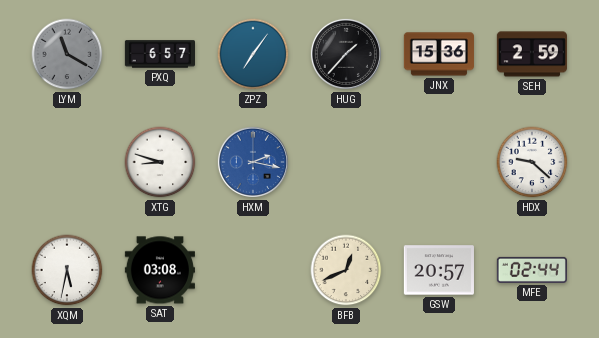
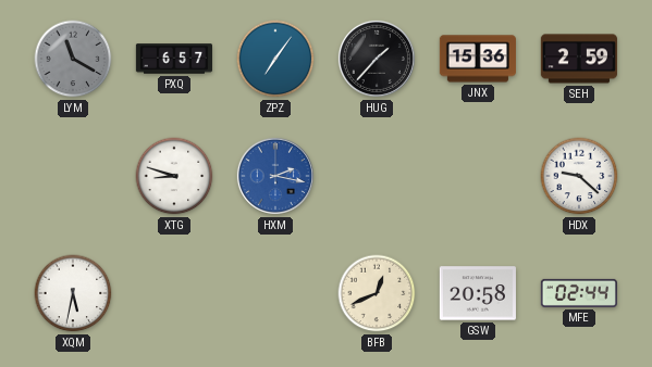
SAT: 03:08 -> none (160, 270)
GSW: 20:57 -> 20:58 (478, 293)
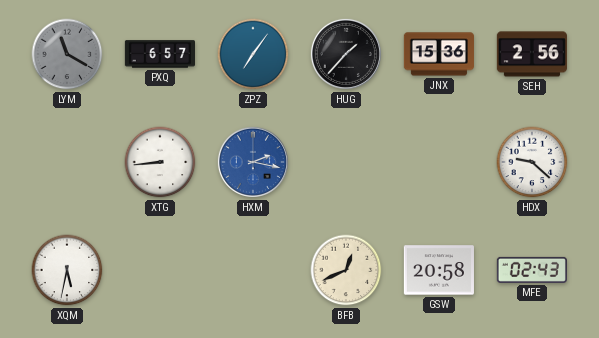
SEH: 2:59 -> 2:56 (532, 54)
XTG: 8:48 -> 8:44 (160, 162)
MFE: 02:44 -> 02:43 (532, 270)
